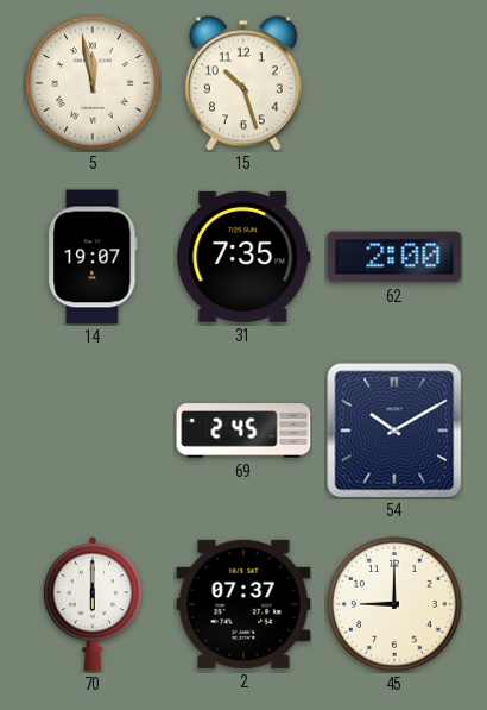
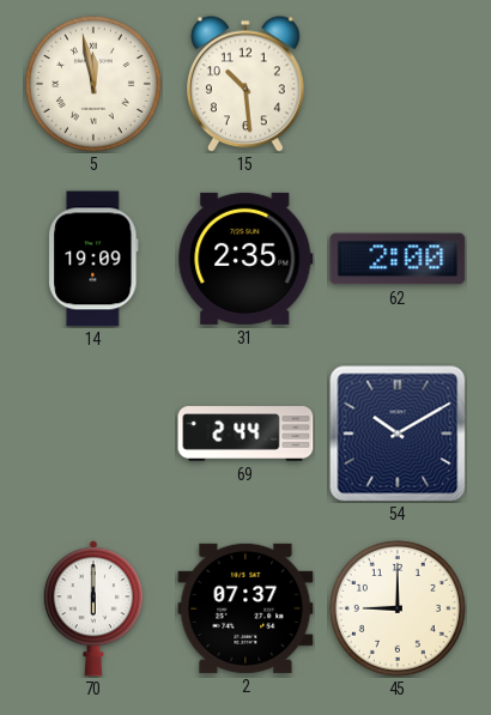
15: 10:27 -> 10:29 (245, 84)
14: 19:07 -> 19:09 (93, 259)
31: 7:35 -> 2:35 (245, 259)
69: 2:45 -> 2:44 (245, 434)
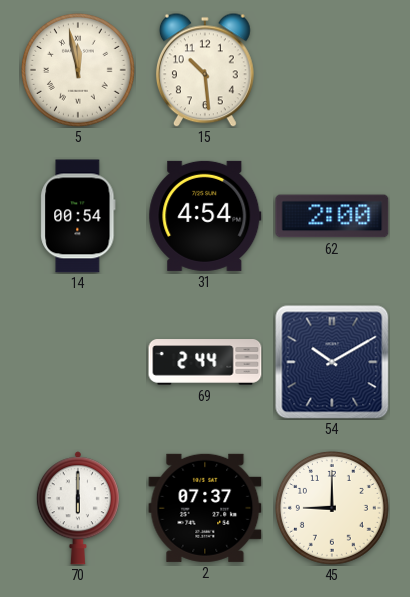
14: 19:09 -> 00:54 (78, 216)
31: 2:35 -> 4:54 (205, 216)
